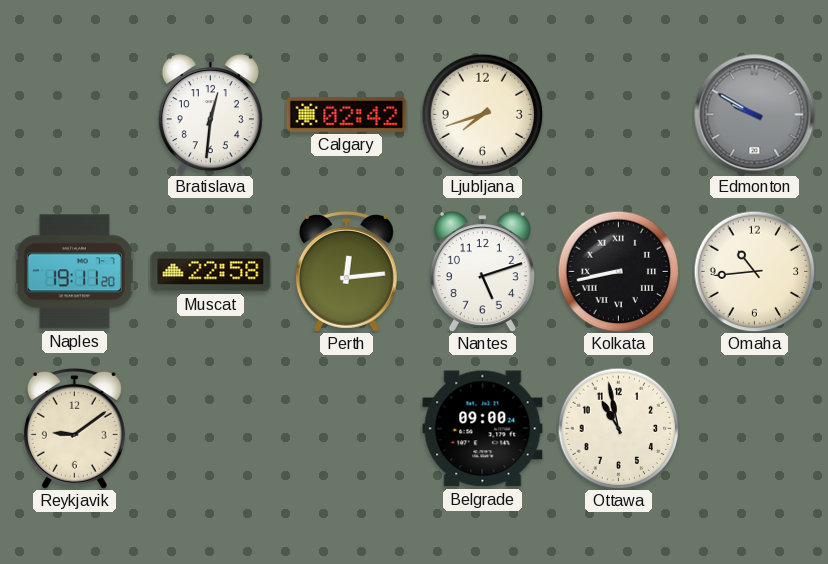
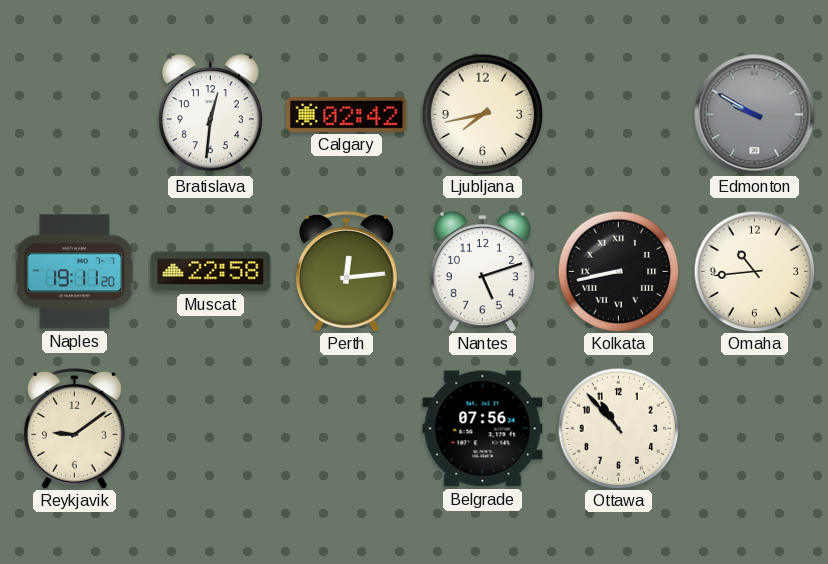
Ljubljana: 7:42 -> 7:43 (482, 114)
Belgrade: 09:00 -> 07:56 (483, 429)
Ottawa: 10:58 -> 10:53 (618, 428)
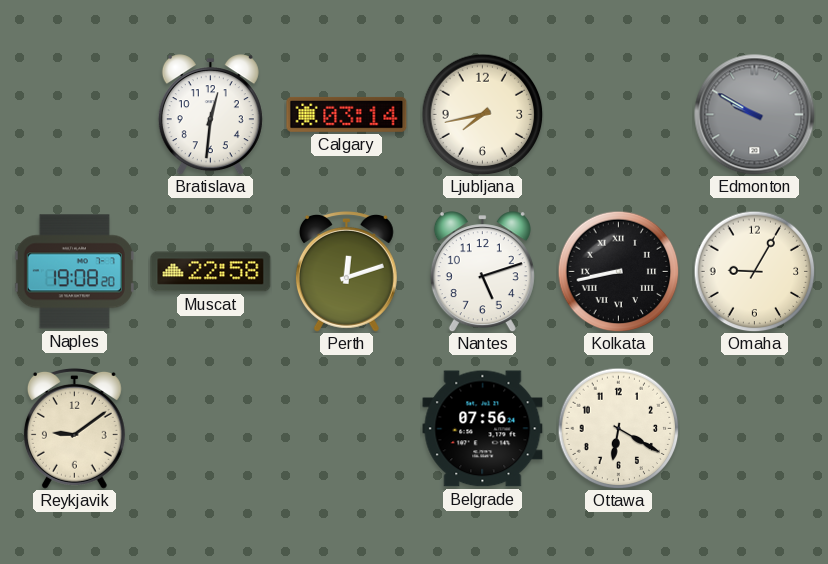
Calgary: 02:42 -> 03:14 (347, 114)
Naples: 19:11 -> 19:08 (74, 272)
Perth: 12:14 -> 12:12 (346, 271)
Omaha: 10:44 -> 9:05 (754, 271)
Ottawa: 10:53 -> 6:20 (618, 428)
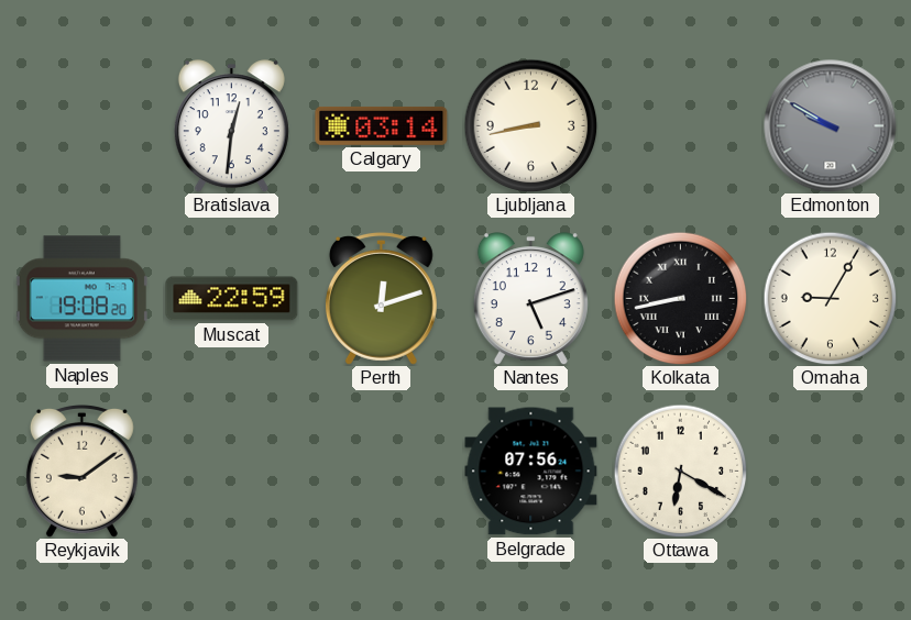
Ljubljana: 7:43 -> 8:43 (530, 125)
Muscat: 22:58 -> 22:59 (232, 299)
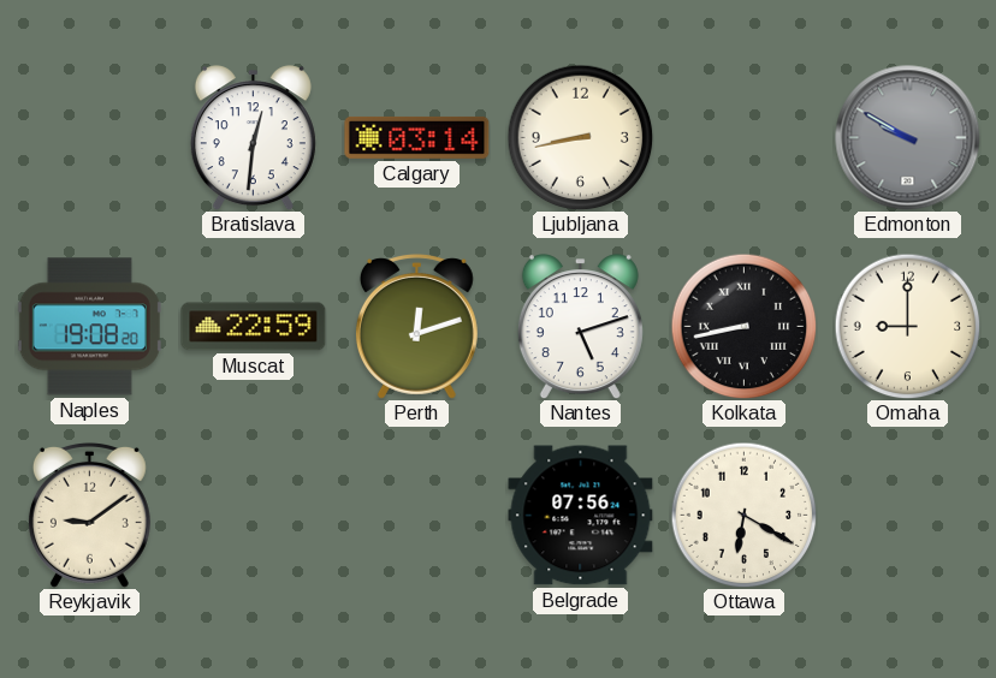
Omaha: 9:05 -> 9:00 (907, 326)
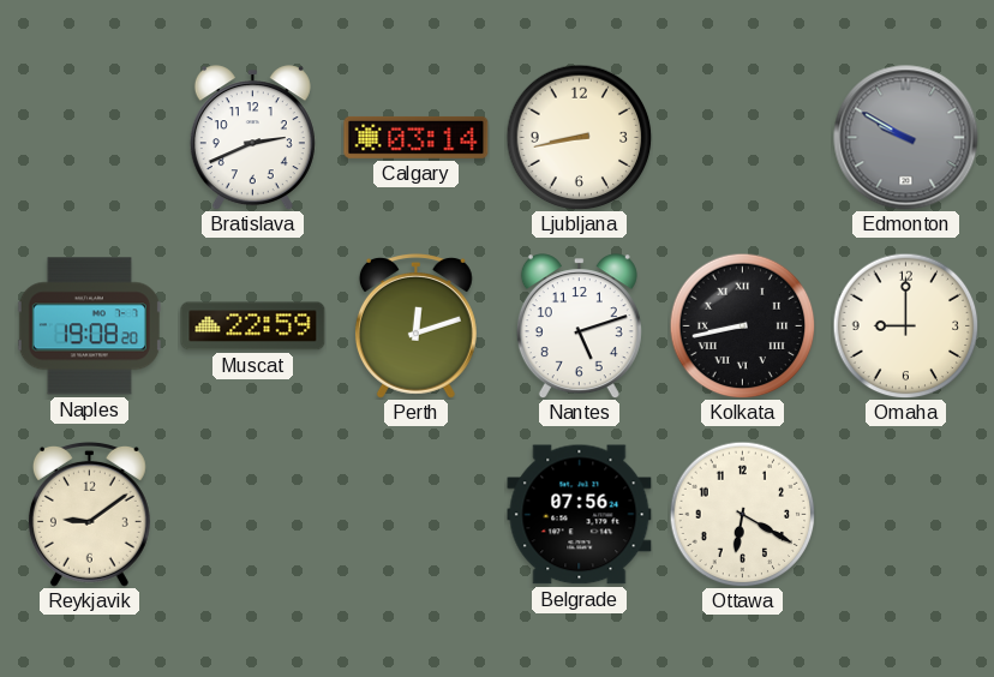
Bratislava: 12:31 -> 2:41 (252, 138)
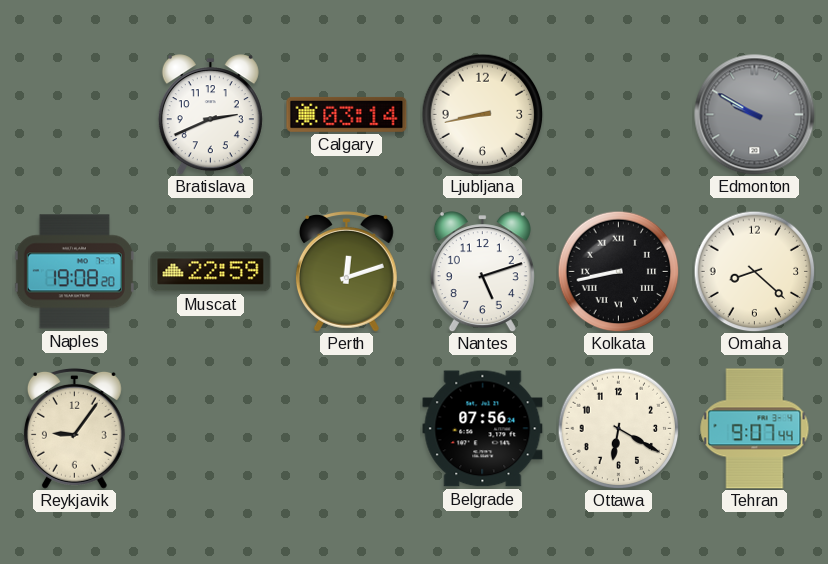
Omaha: 9:00 -> 8:22 (754, 271)
Reykjavik: 9:09 -> 9:06 (74, 428)
Tehran: none -> 9:07 (755, 429)
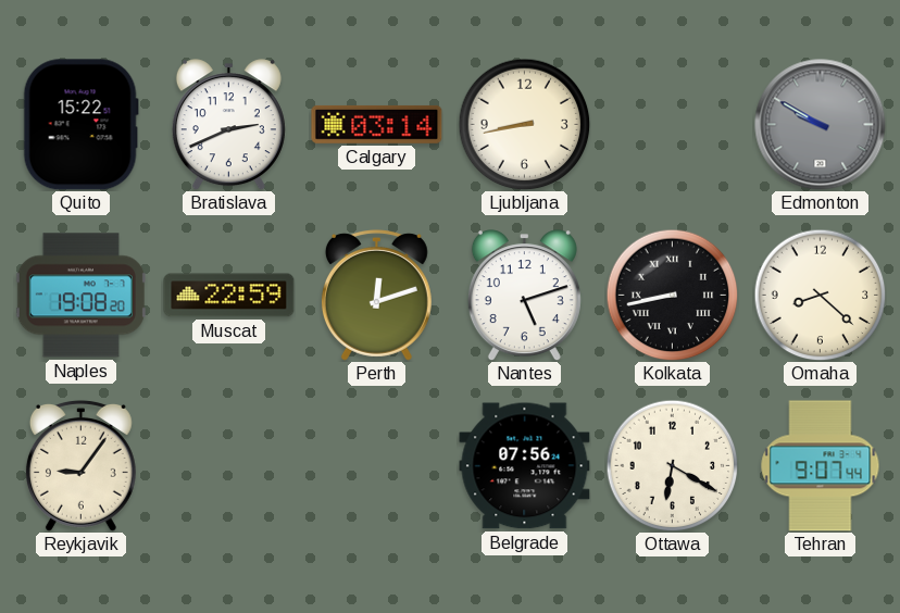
Quito: none -> 15:22 (80, 125)
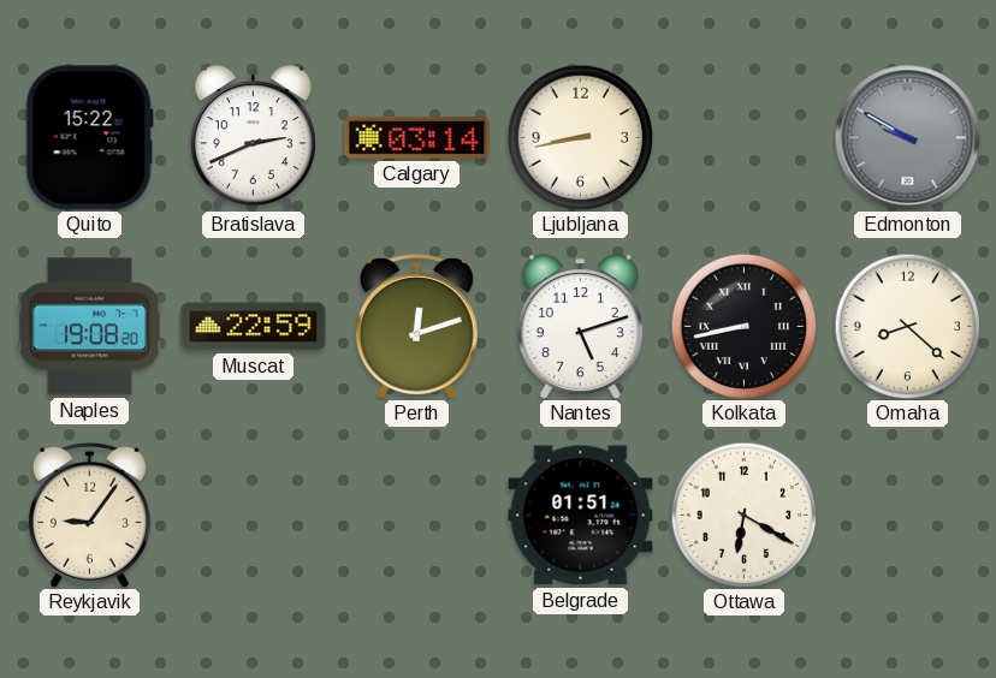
Belgrade: 07:56 -> 01:51 (581, 516)
Tehran: 9:07 -> none (821, 466)
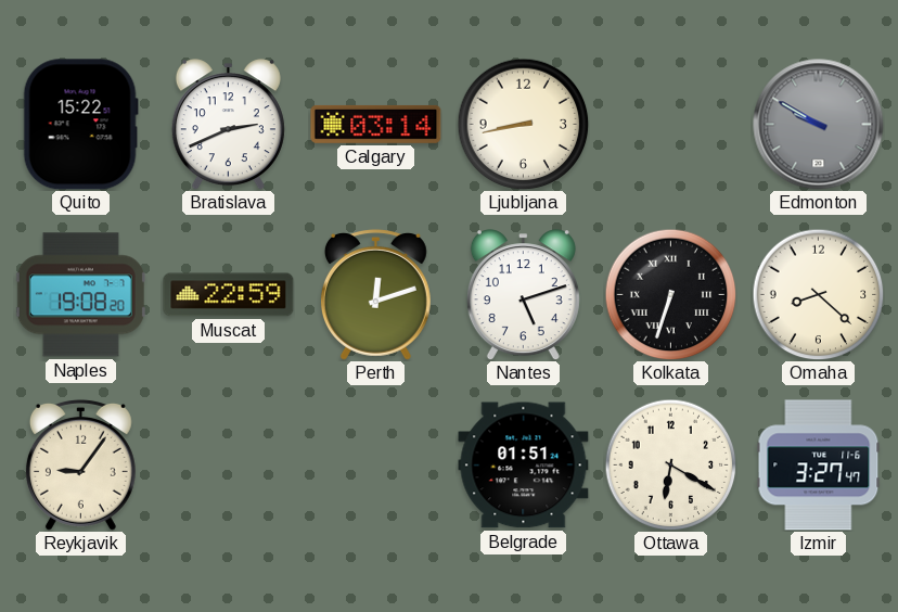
Kolkata: 8:43 -> 6:33 (670, 294)
Izmir: none -> 3:27 (819, 466)
